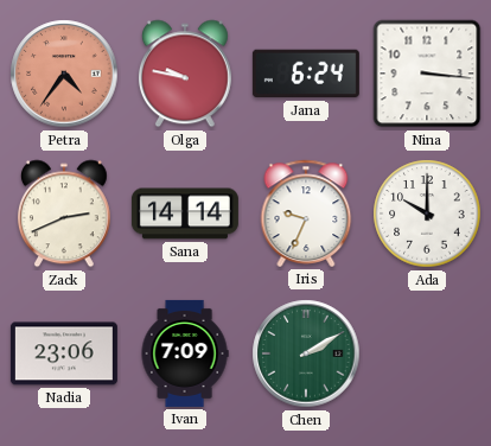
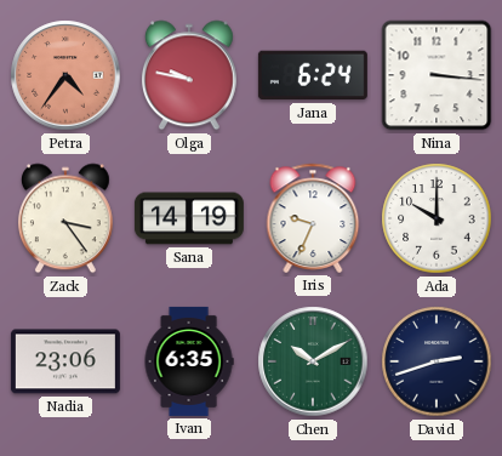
Zack: 2:41 -> 3:24 (65, 218)
Sana: 14:14 -> 14:19 (189, 218)
Ivan: 7:09 -> 6:35 (189, 361)
Chen: 2:10 -> 10:10 (313, 361)
David: none -> 2:42 (437, 361)
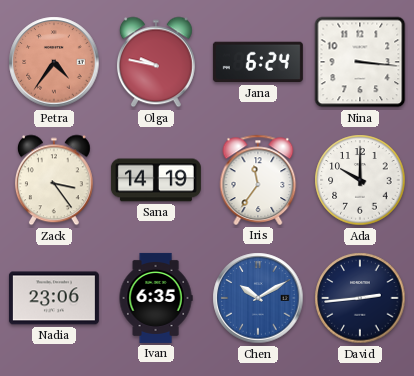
Iris: 9:34 -> 11:36 (258, 180)
Chen dial: green -> blue (258, 298)
David: 2:42 -> 2:44 (360, 298)
